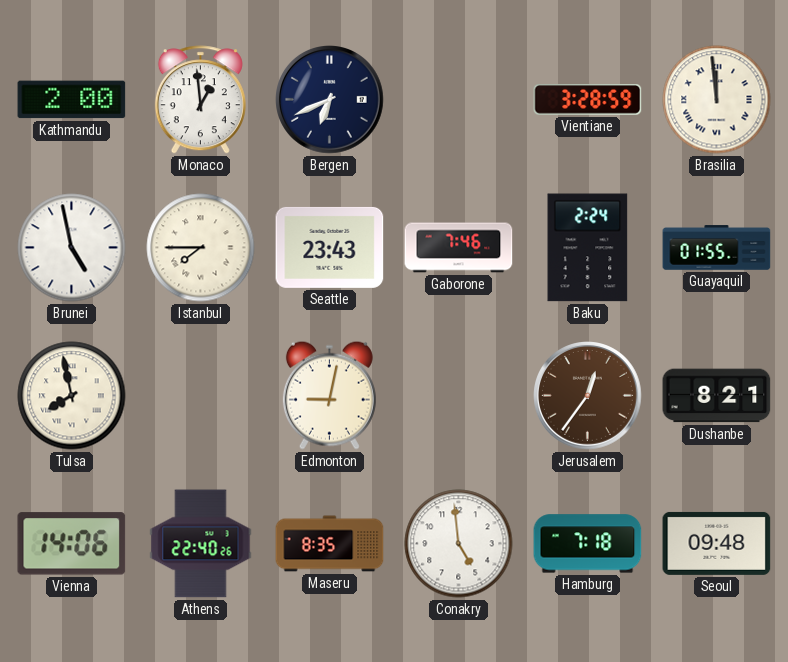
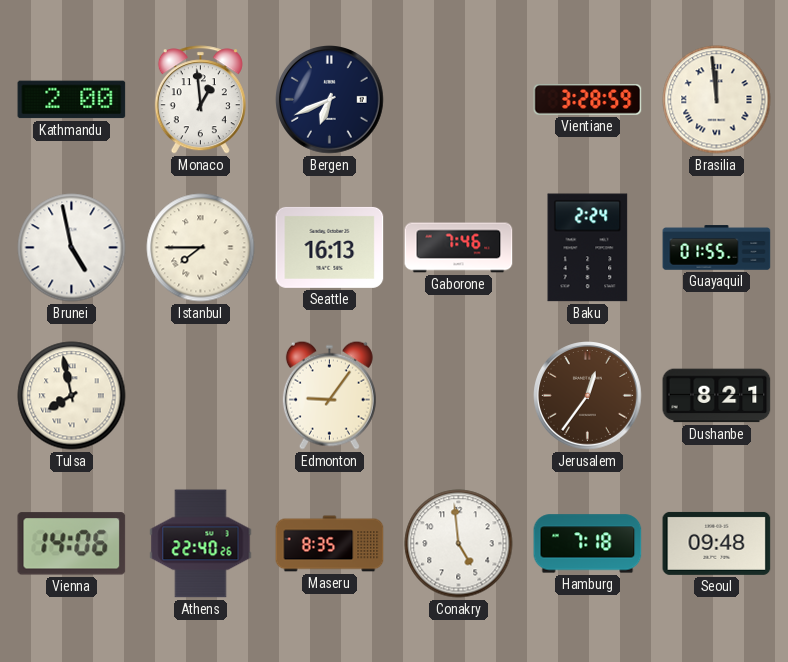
Seattle: 23:43 -> 16:13 (330, 247)
Edmonton: 9:02 -> 9:06 (329, 395)
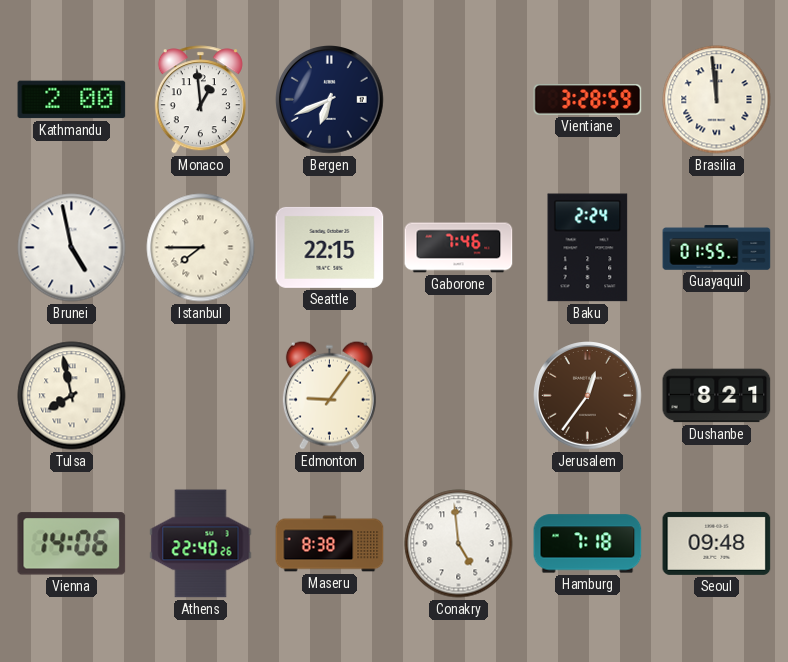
Seattle: 16:13 -> 22:15 (330, 247)
Maseru: 8:35 -> 8:38 (330, 544)
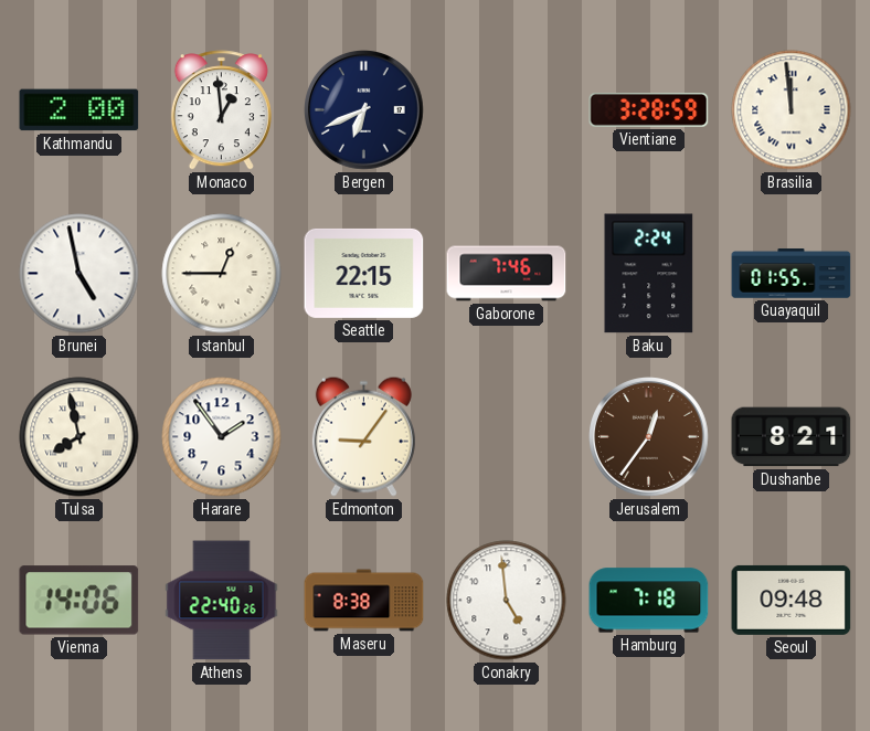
Istanbul: 7:45 -> 12:45 (222, 274)
Harare: none -> 1:54 (222, 437)
